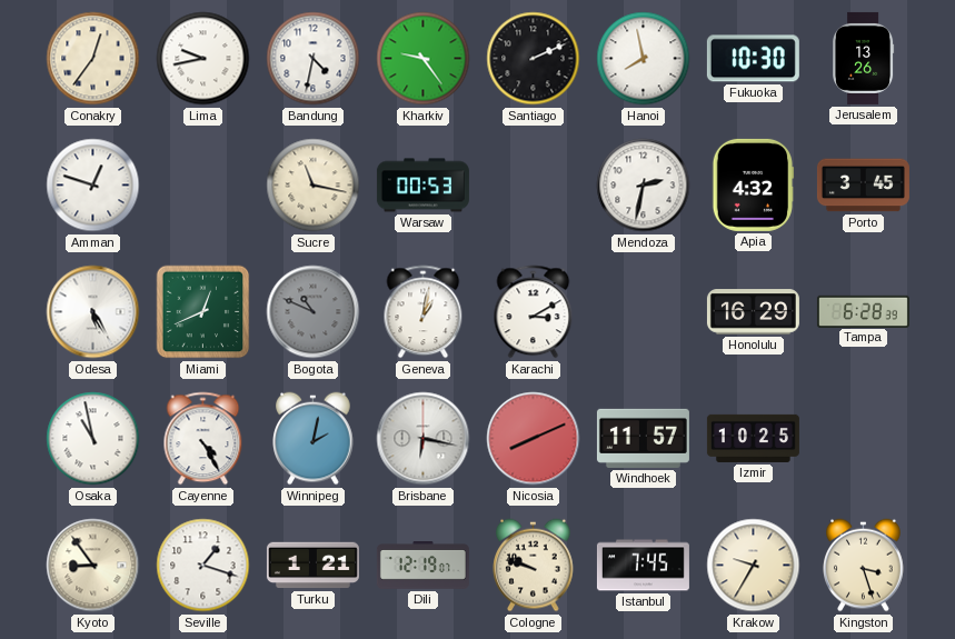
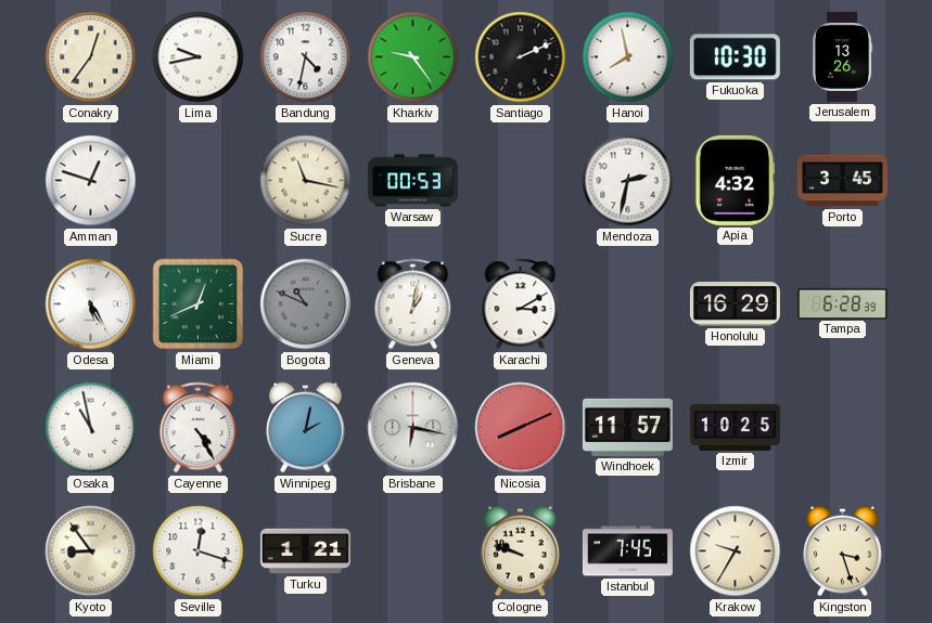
Seville: 1:18 -> 12:18 (199, 551)
Dili: 12:19 -> none (422, 566)
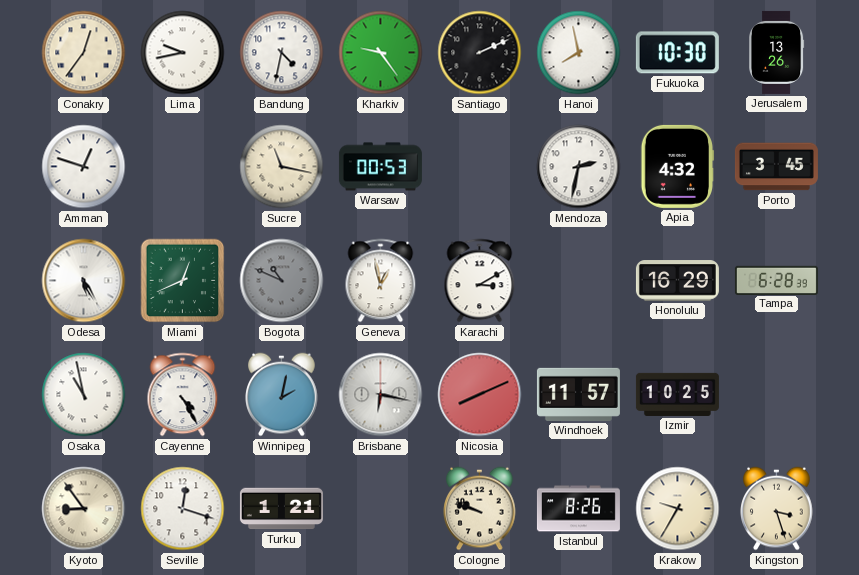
Geneva: 1:02 -> 12:58 (381, 281)
Istanbul: 7:45 -> 8:26 (578, 509)
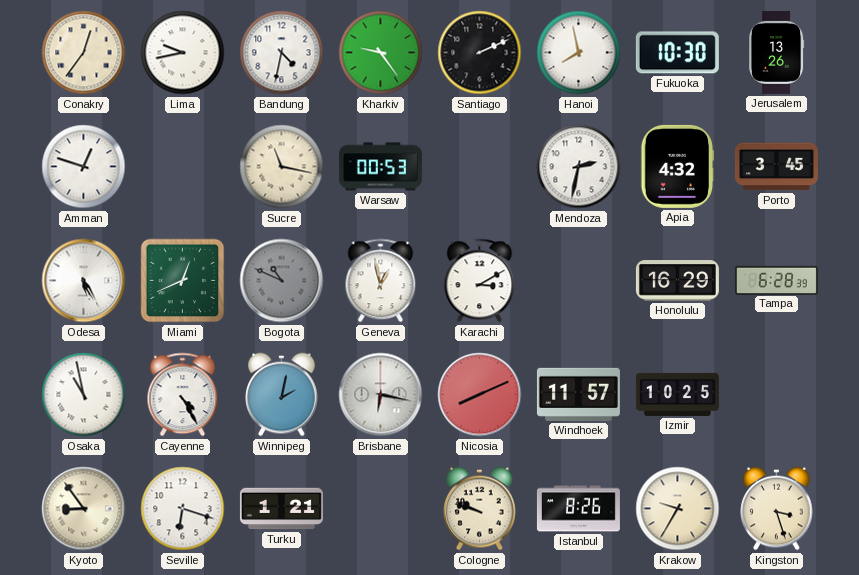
Seville: 12:18 -> 6:18 (183, 509)
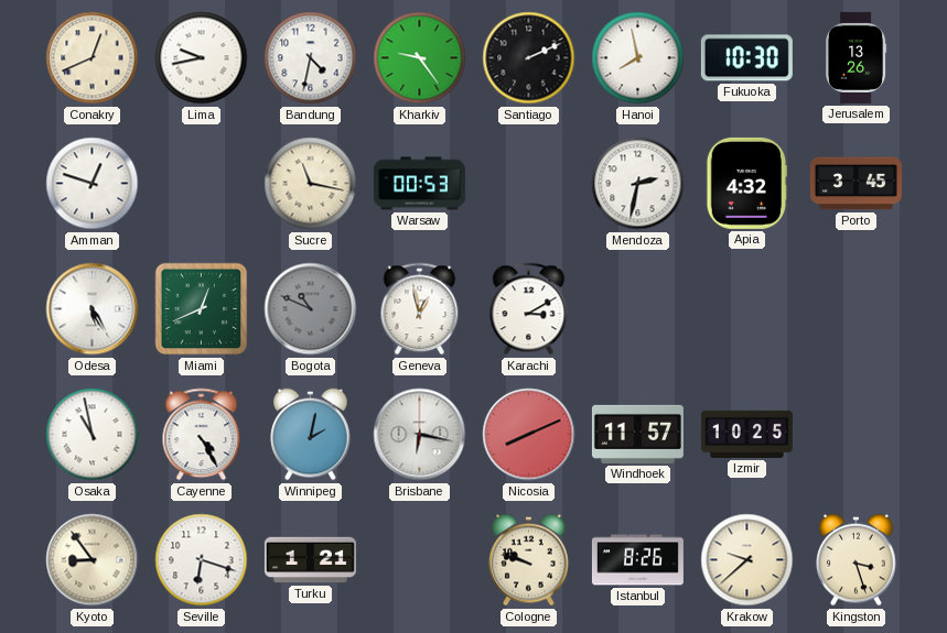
Conakry: 12:36 -> 12:41 (93, 58)
Honolulu: 16:29 -> none (677, 281)
Tampa: 6:28 -> none (776, 280)
Krakow: 9:35 -> 9:38 (747, 560)
